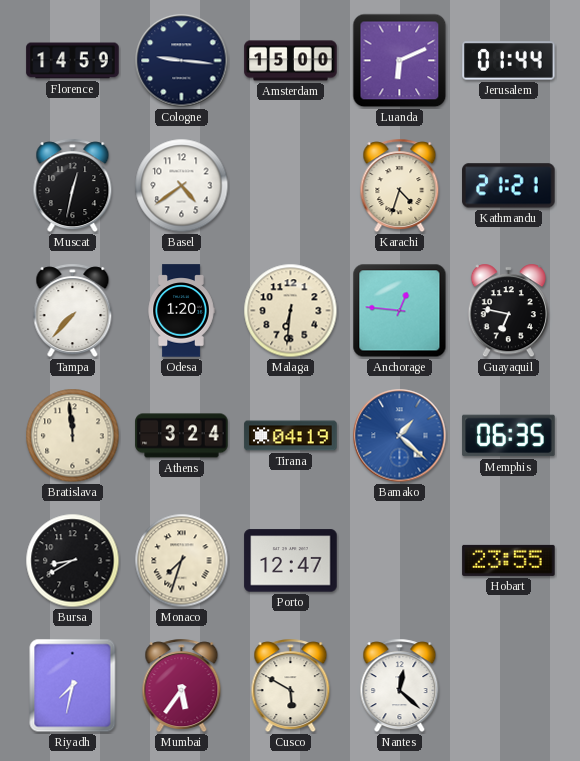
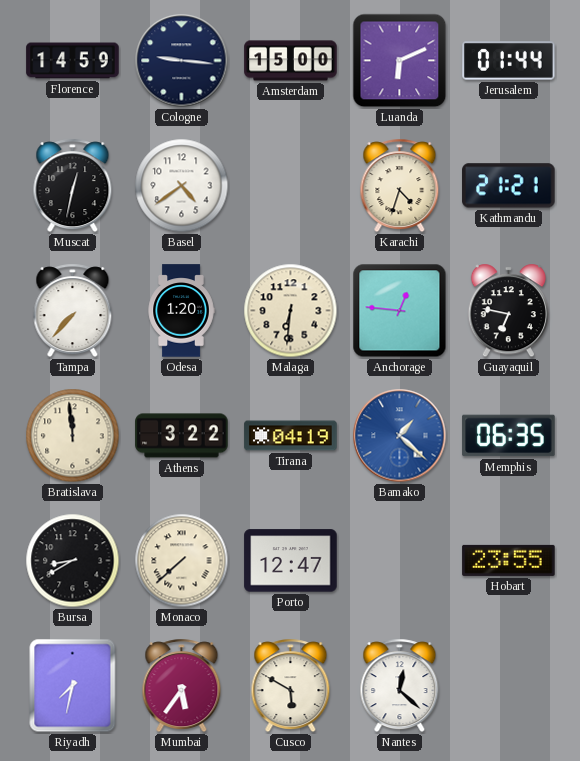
Athens: 3:24 -> 3:22 (182, 436)
Monaco: 7:33 -> 7:38 (182, 561)
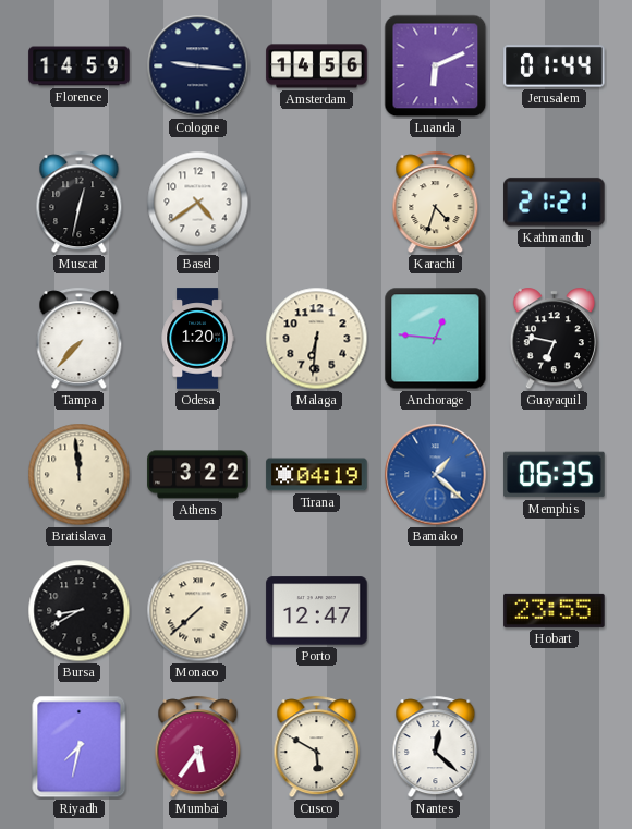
Amsterdam: 15:00 -> 14:56 (317, 66)
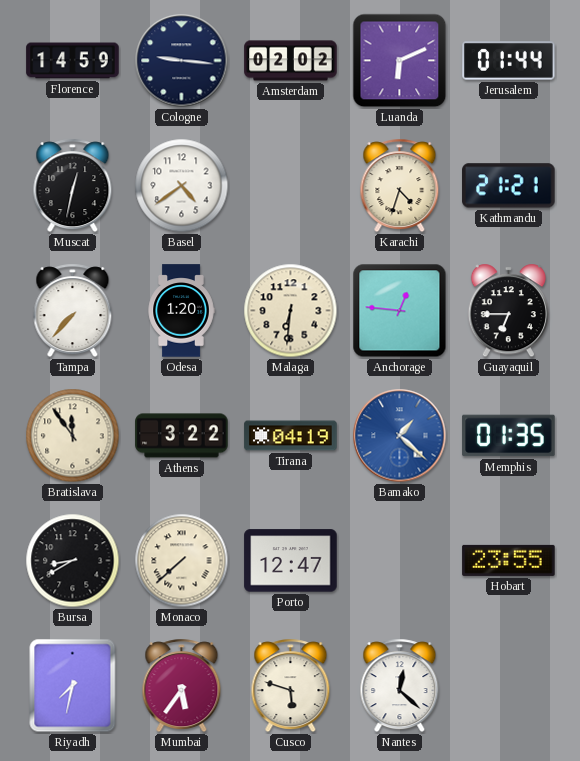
Amsterdam: 14:56 -> 02:02 (291, 61)
Guayaquil: 6:47 -> 6:45 (508, 311)
Bratislava: 11:59 -> 11:54 (73, 436)
Memphis: 06:35 -> 01:35 (509, 436)
Cusco: 5:50 -> 5:48 (291, 686)
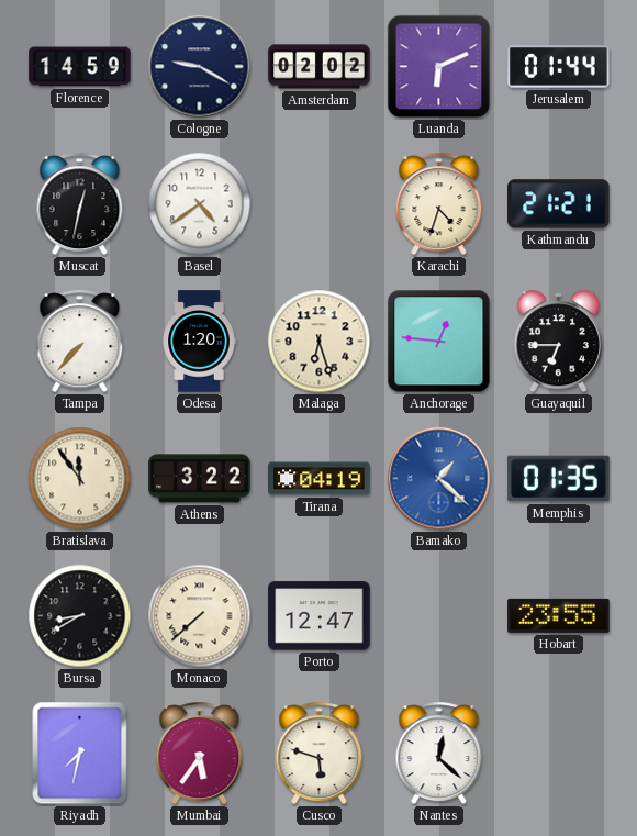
Cologne: 9:16 -> 9:20 (200, 67)
Malaga: 6:31 -> 6:27 (320, 342)
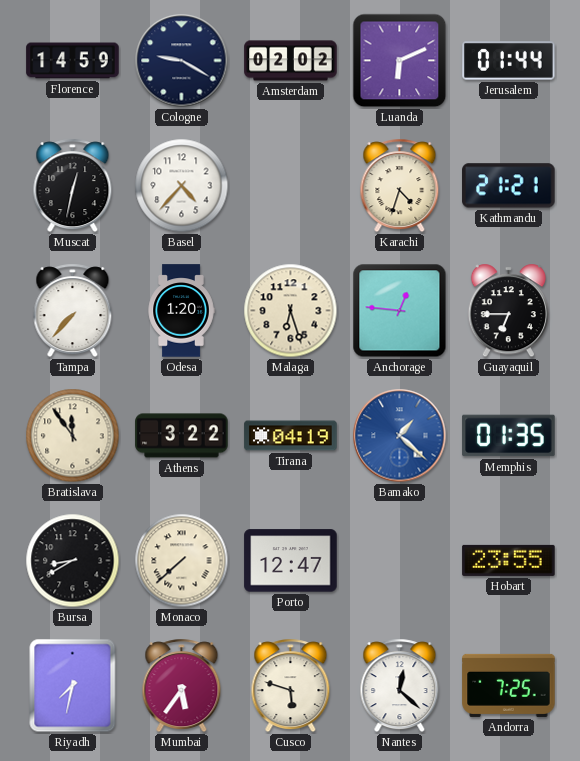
Basel: 4:39 -> 4:37 (182, 186)
Andorra: none -> 7:25 (509, 685)
